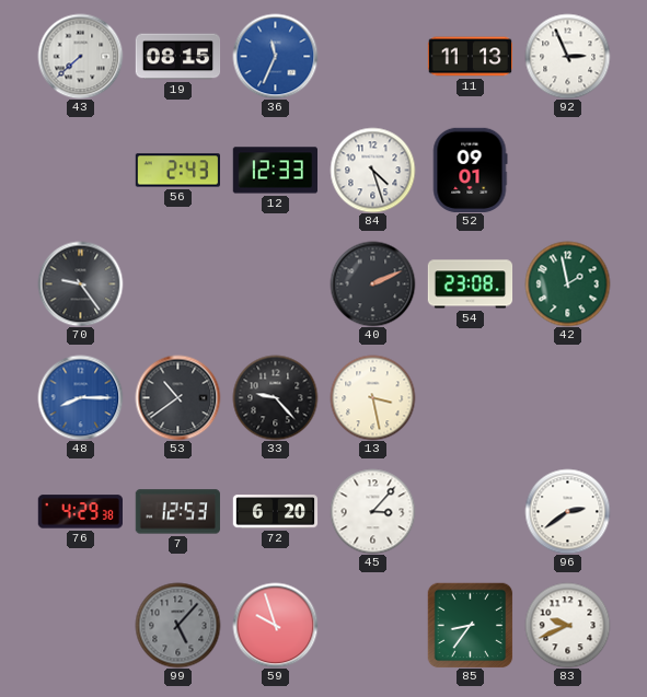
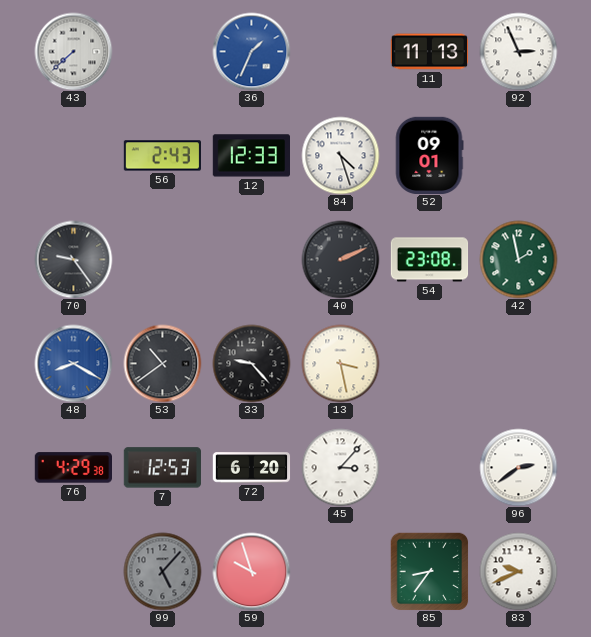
19: 08:15 -> none (177, 57)
36: 11:34 -> 1:34 (251, 51)
48: 8:15 -> 8:20 (73, 363)
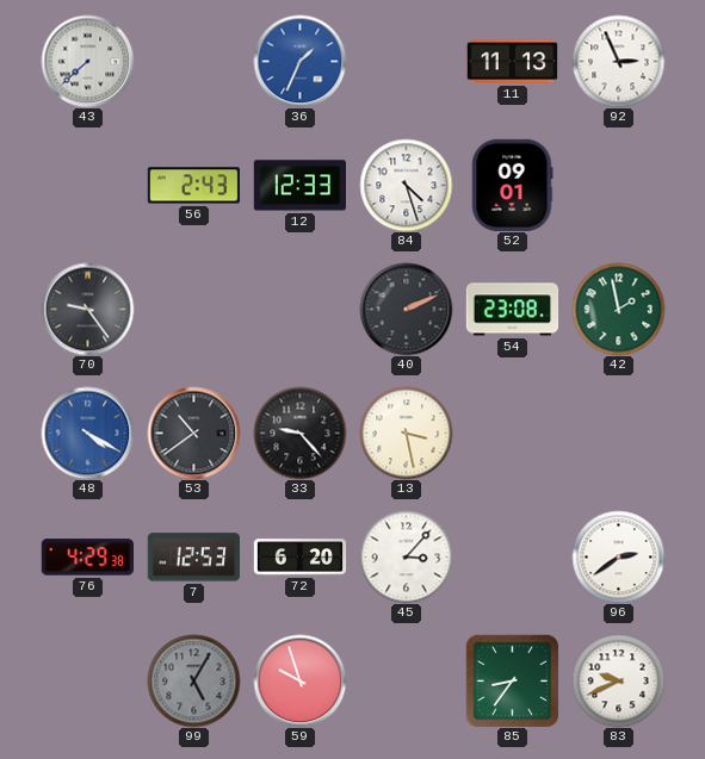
48: 8:20 -> 4:20 (87, 433)
99: 5:07 -> 5:05 (193, 680)
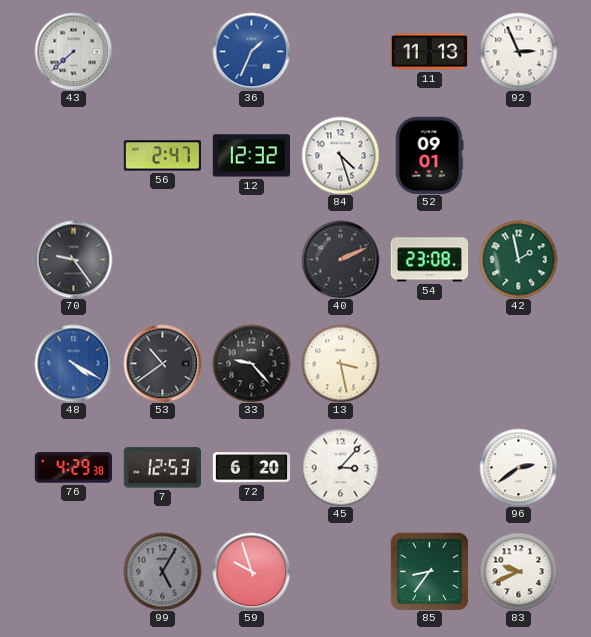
56: 2:43 -> 2:47 (162, 156)
12: 12:33 -> 12:32 (251, 156)
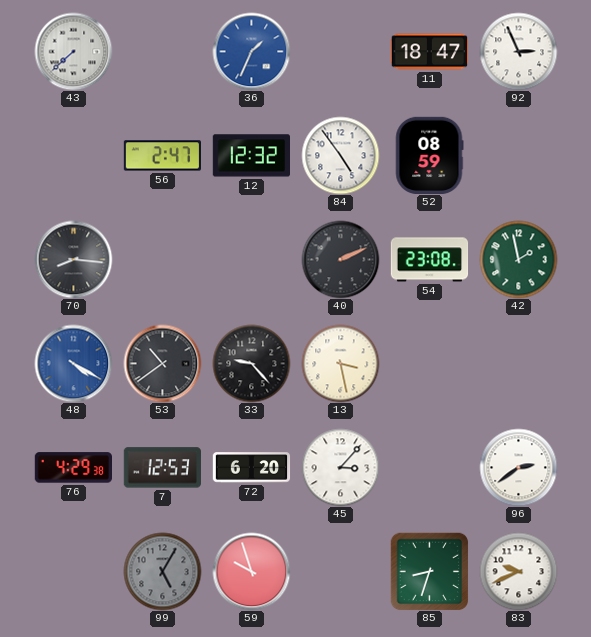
11: 11:13 -> 18:47 (429, 52)
84: 4:27 -> 4:54 (340, 155)
52: 09:01 -> 08:59 (429, 155)
70: 9:24 -> 8:16 (73, 259)
85: 8:36 -> 8:33 (429, 571)
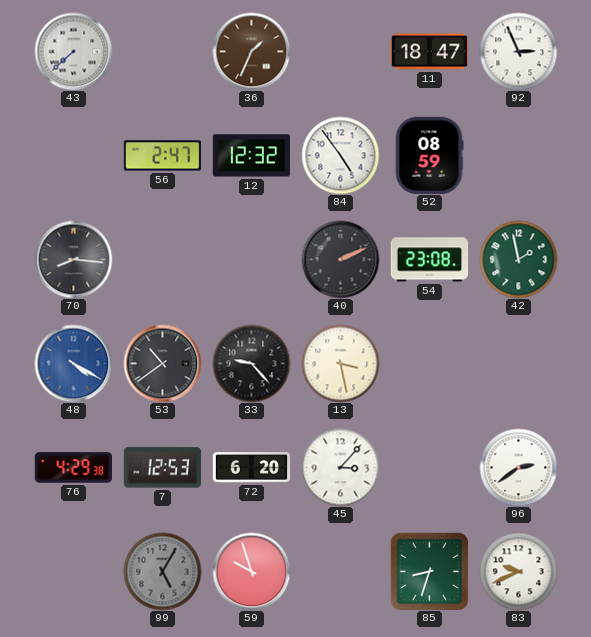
36 dial: blue -> brown (251, 51)
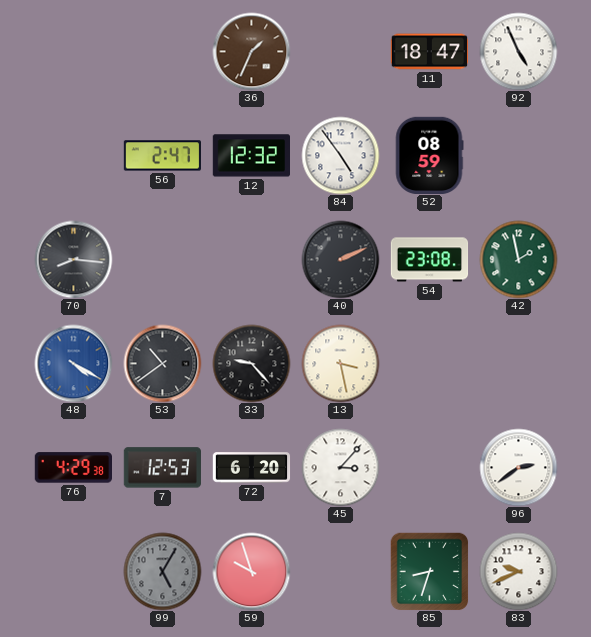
43: 7:38 -> none (73, 51)
92: 2:56 -> 4:56 (518, 51)
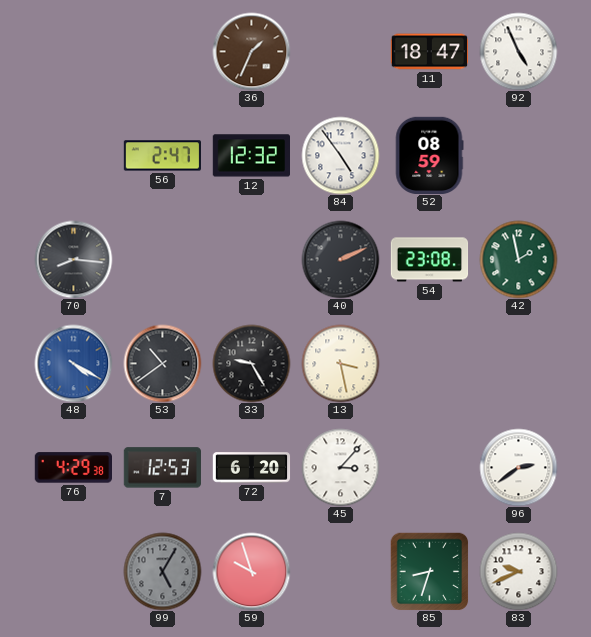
33: 9:23 -> 9:25 (251, 363)
